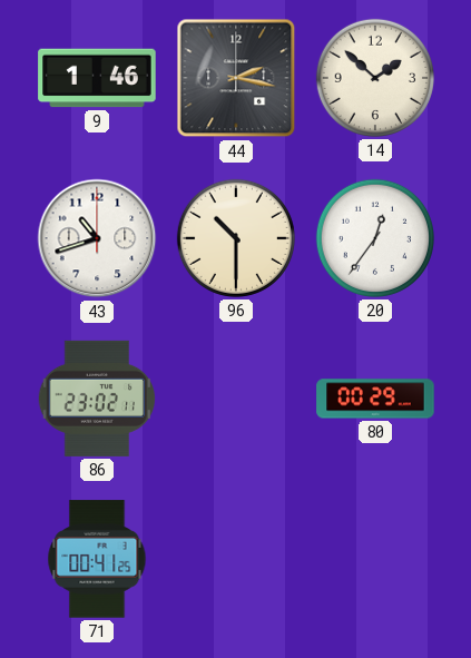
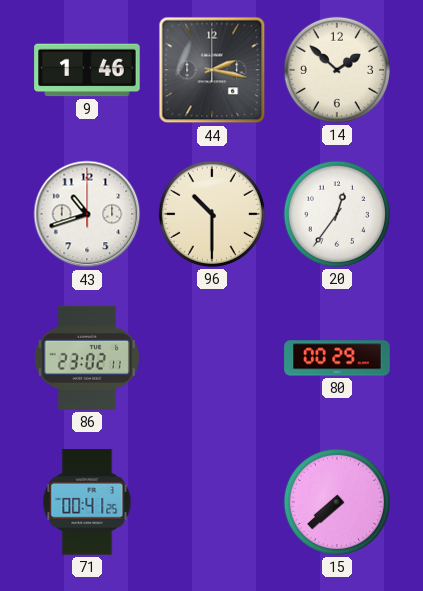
15: none -> 7:38 (337, 502)
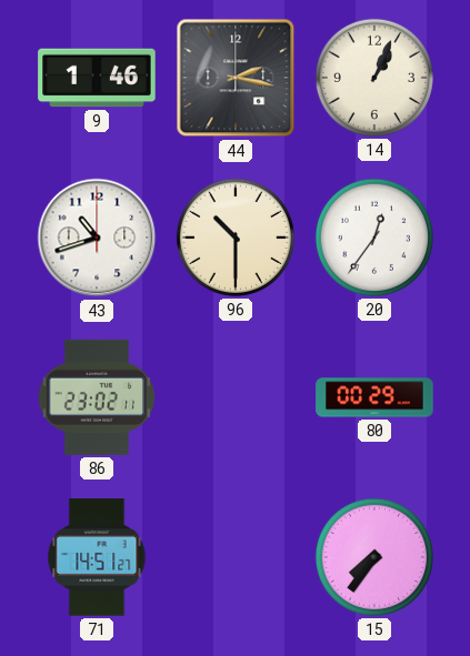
14: 1:52 -> 1:04 (374, 78)
71: 00:41 -> 14:51 (97, 557)
15: 7:38 -> 7:36 (374, 557)
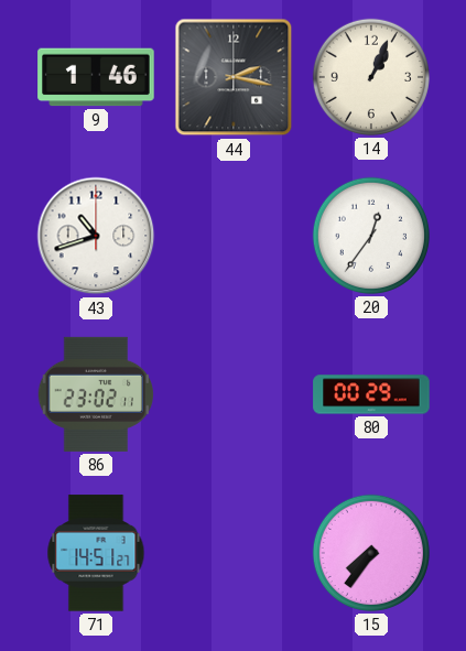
96: 10:30 -> none (236, 238)
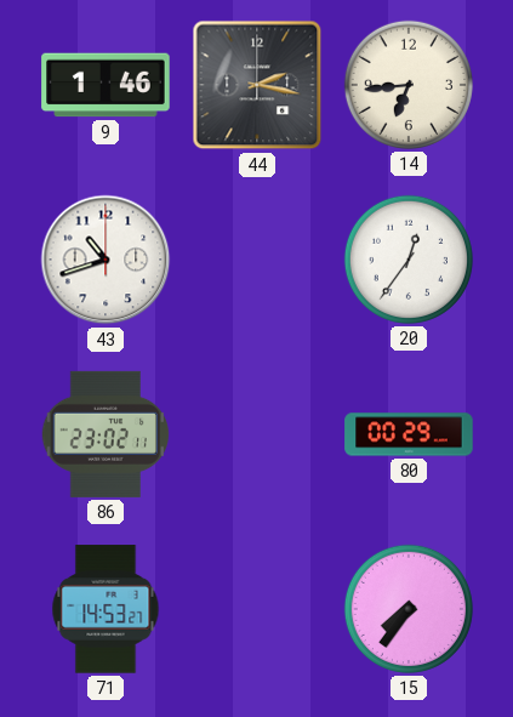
14: 1:04 -> 6:44 (409, 85)
71: 14:51 -> 14:53 (106, 609)
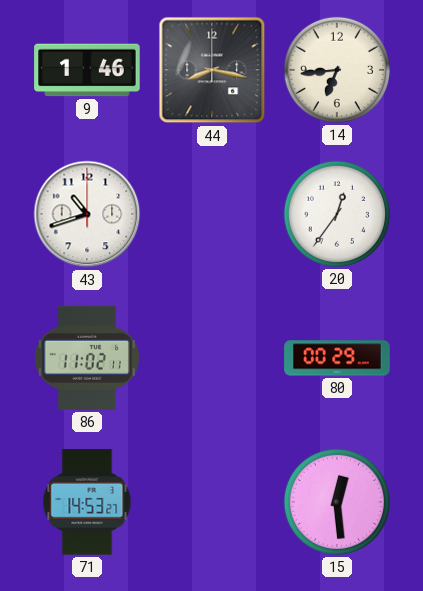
44: 2:17 -> 8:17 (212, 70)
86: 23:02 -> 11:02 (86, 358)
15: 7:36 -> 12:29 (337, 502)
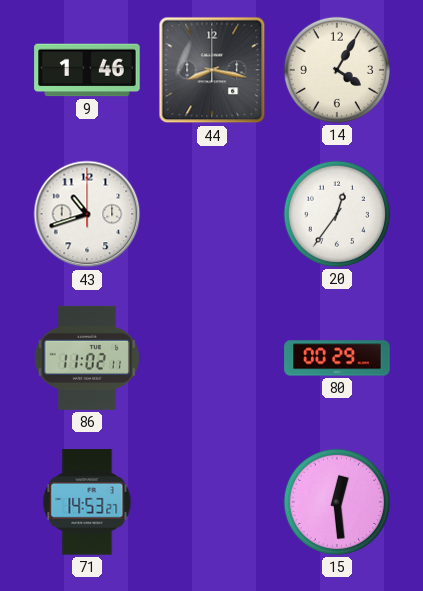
14: 6:44 -> 4:05 (337, 70)
